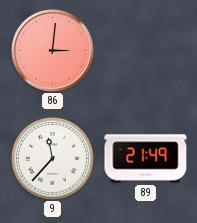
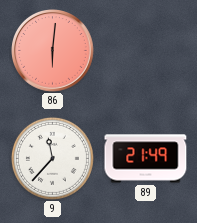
86: 3:01 -> 6:01 (53, 51)
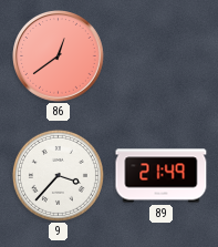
86: 6:01 -> 12:39 (59, 56)
9: 11:37 -> 3:37 (58, 175)
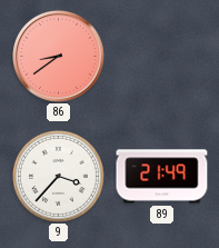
86: 12:39 -> 8:39 (59, 57)
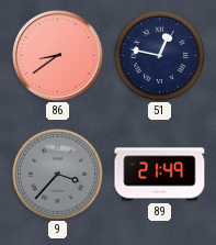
51: none -> 12:47 (159, 55)
9 dial: white -> grey (57, 174)
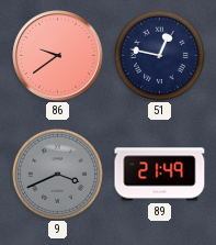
86: 8:39 -> 9:39 (58, 56)
9: 3:37 -> 3:41 (57, 174)
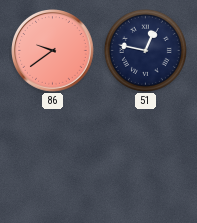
9: 3:41 -> none (57, 174)
89: 21:49 -> none (160, 175)
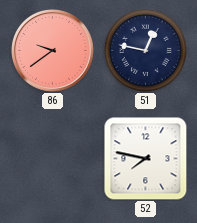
52: none -> 7:47 (146, 159)
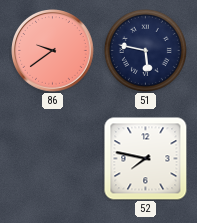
51: 12:47 -> 5:47 (145, 50)
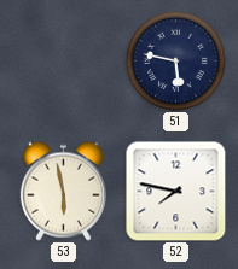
86: 9:39 -> none (53, 51)
53: none -> 5:58 (63, 191)
